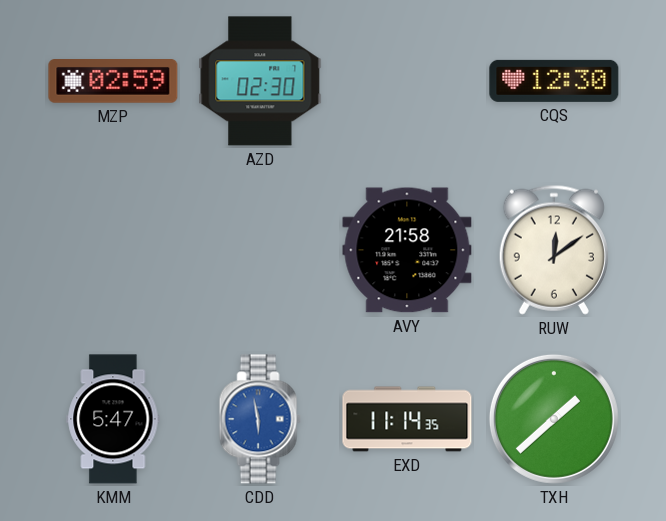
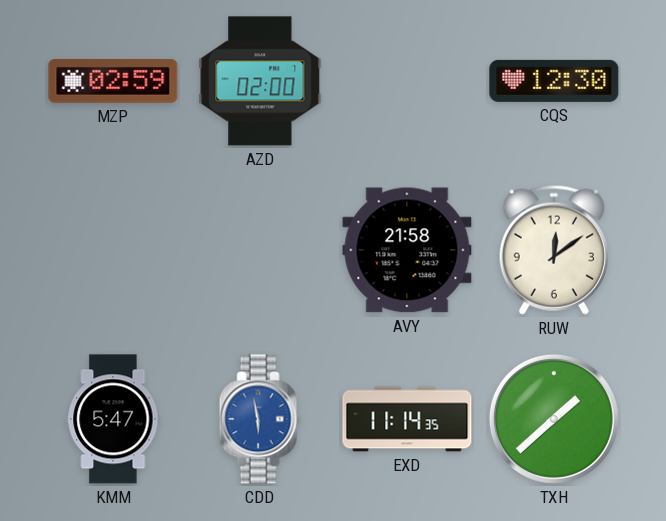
AZD: 02:30 -> 02:00 (260, 81)
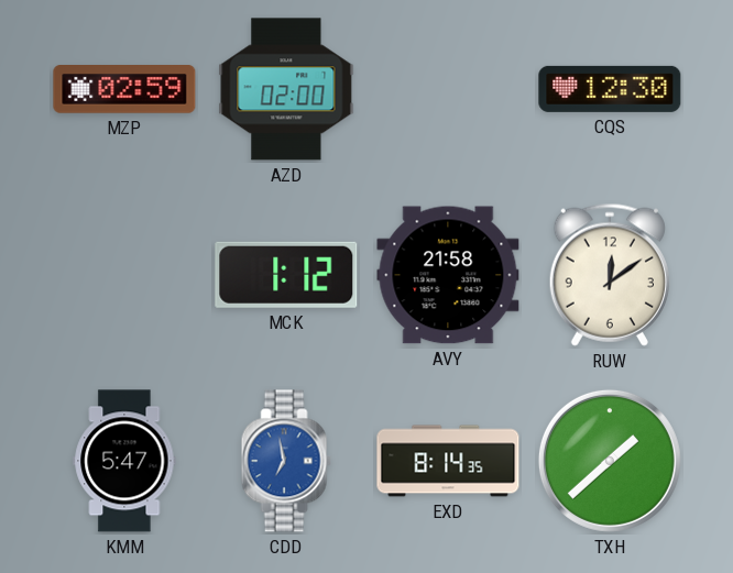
MCK: none -> 1:12 (286, 275)
CDD: 5:58 -> 6:58 (286, 461)
EXD: 11:14 -> 8:14 (448, 461)
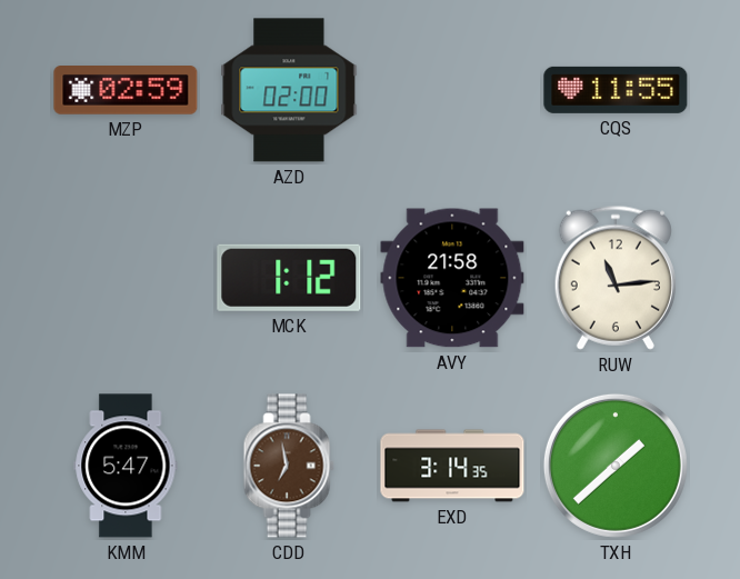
CQS: 12:30 -> 11:55 (616, 90)
RUW: 12:09 -> 11:14 (616, 278)
CDD dial: blue -> brown (289, 466)
EXD: 8:14 -> 3:14 (452, 466)
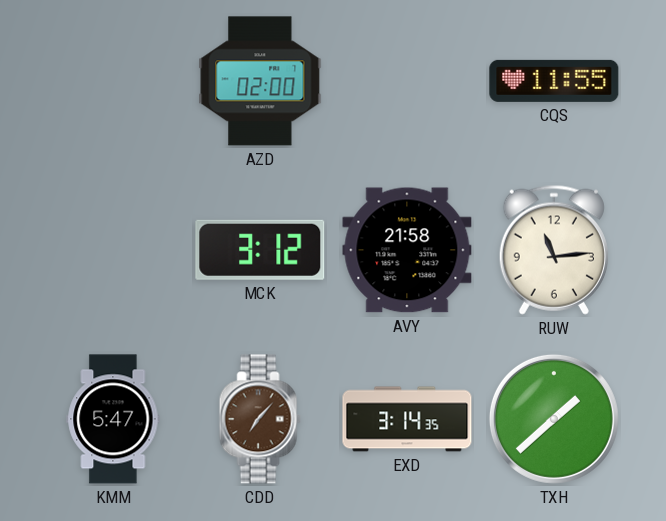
MZP: 02:59 -> none (126, 91)
MCK: 1:12 -> 3:12 (260, 250)
CDD: 6:58 -> 7:07 (260, 419)
